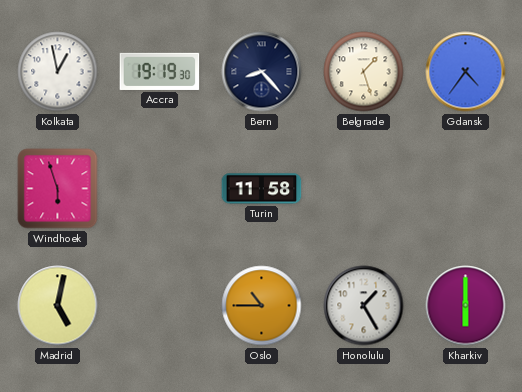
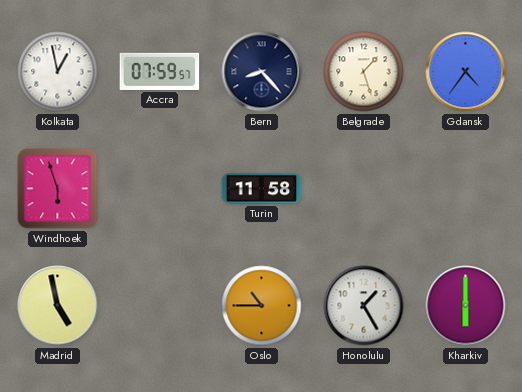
Accra: 19:19 -> 07:59 (160, 71)
Madrid: 5:02 -> 4:58 (58, 306)
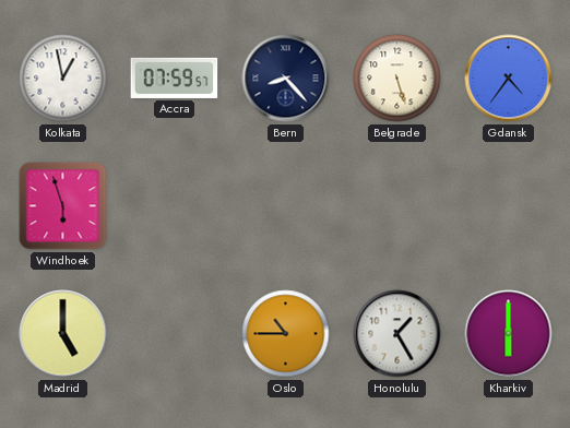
Belgrade: 1:27 -> 5:27 (397, 79)
Turin: 11:58 -> none (262, 189)
Madrid: 4:58 -> 5:00 (63, 334)
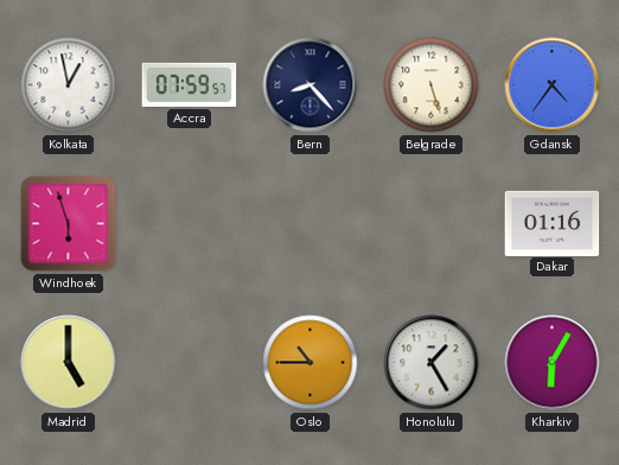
Dakar: none -> 01:16 (553, 223)
Kharkiv: 6:00 -> 6:05 (553, 363)
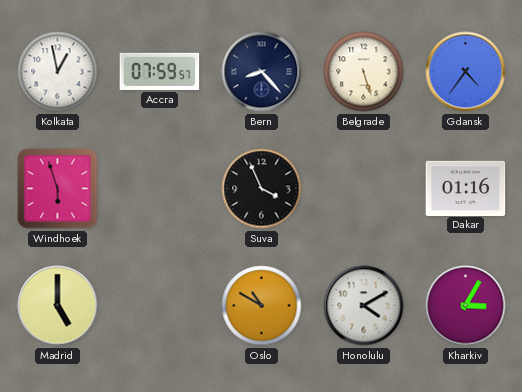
Suva: none -> 3:56 (262, 189)
Oslo: 10:45 -> 10:50 (262, 306)
Honolulu: 1:25 -> 4:10 (364, 306)
Kharkiv: 6:05 -> 3:05 (466, 306)
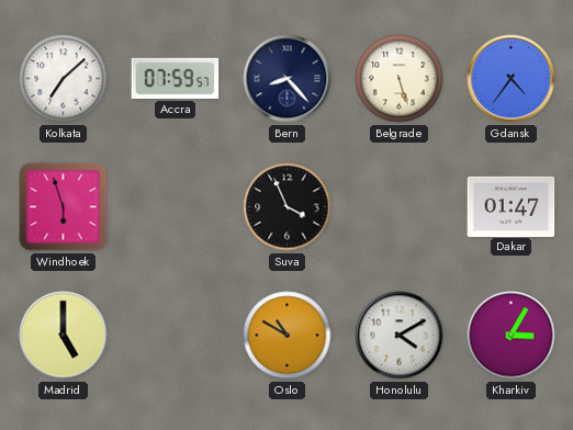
Kolkata: 12:58 -> 7:08 (64, 79)
Dakar: 01:16 -> 01:47 (512, 206)
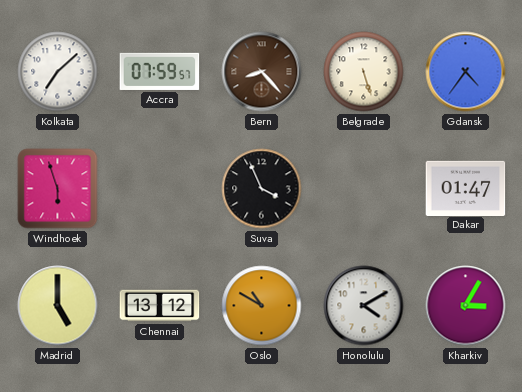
Bern dial: navy -> brown (262, 72)
Chennai: none -> 13:12 (160, 306)
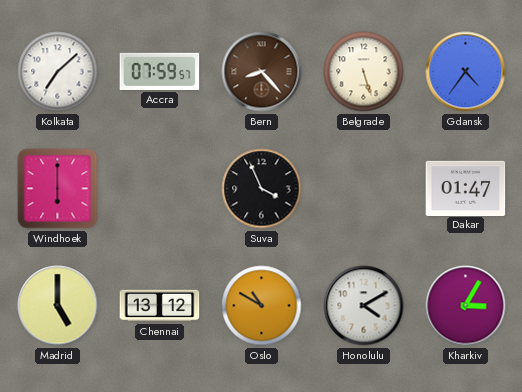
Windhoek: 5:57 -> 6:00 (58, 189)
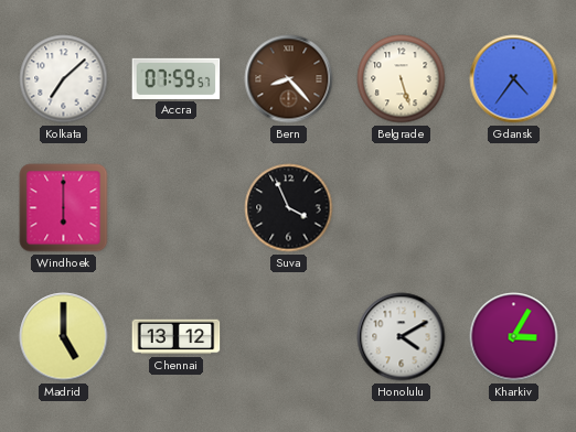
Dakar: 01:47 -> none (466, 188)
Oslo: 10:50 -> none (262, 306)
